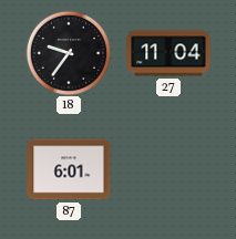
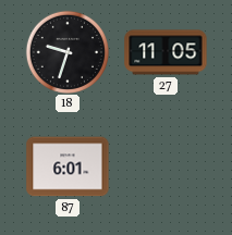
18: 9:36 -> 9:33 (66, 51)
27: 11:04 -> 11:05 (166, 52)
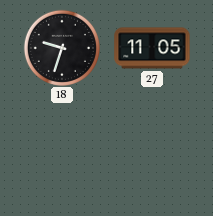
87: 6:01 -> none (68, 166)
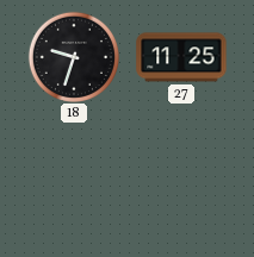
27: 11:05 -> 11:25 (181, 57)
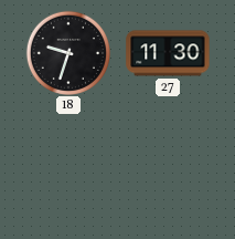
27: 11:25 -> 11:30 (168, 53)
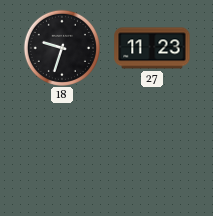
27: 11:30 -> 11:23 (152, 48)
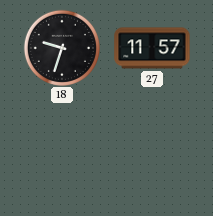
27: 11:23 -> 11:57 (152, 48)
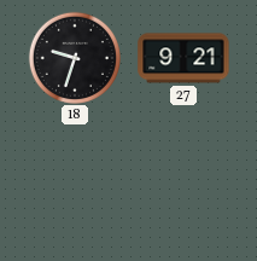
27: 11:57 -> 9:21 (183, 58)
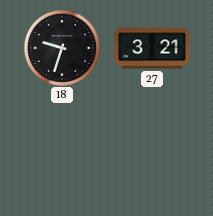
27: 9:21 -> 3:21 (152, 48)
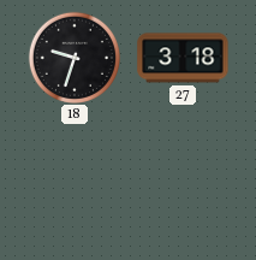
27: 3:21 -> 3:18 (183, 58)
